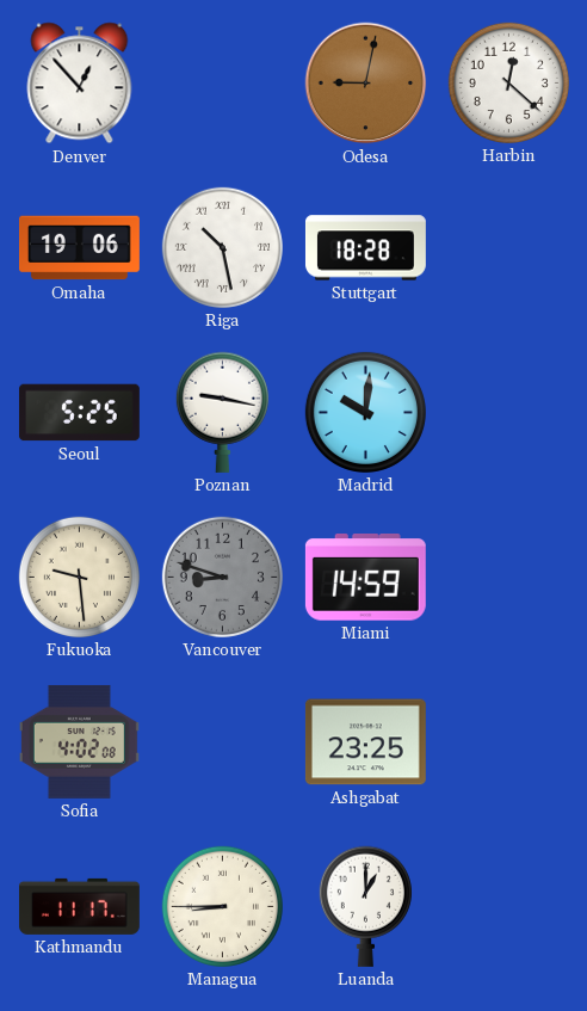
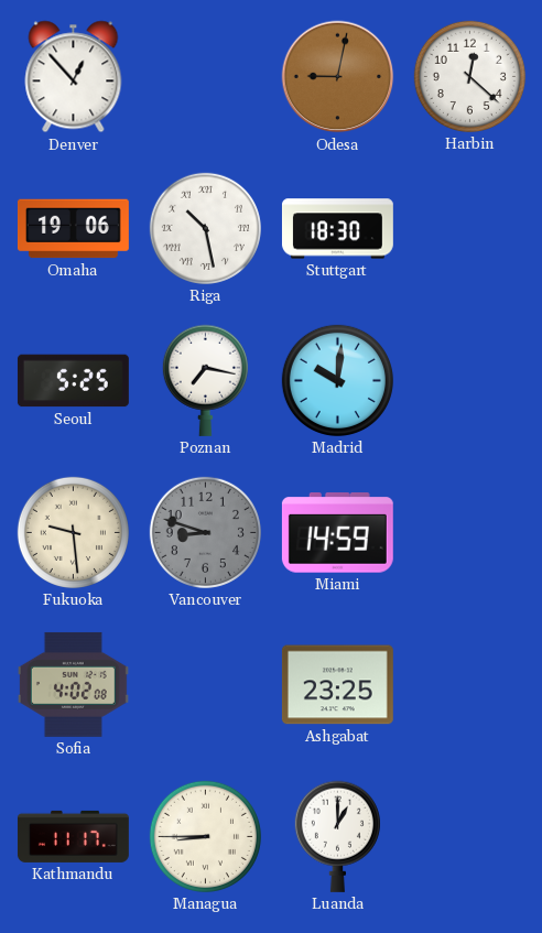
Stuttgart: 18:28 -> 18:30 (337, 229)
Poznan: 9:17 -> 7:17 (205, 380)
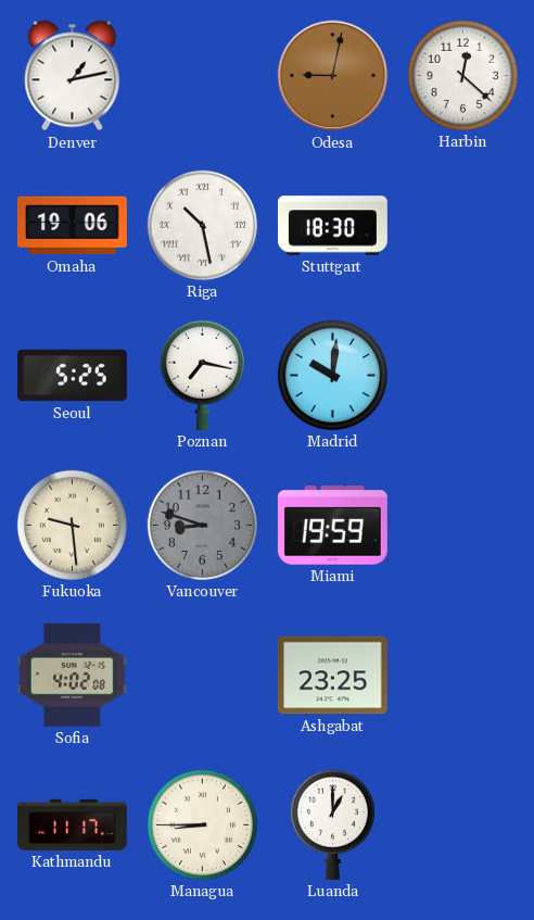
Denver: 12:53 -> 1:13 (73, 76)
Miami: 14:59 -> 19:59 (332, 526)
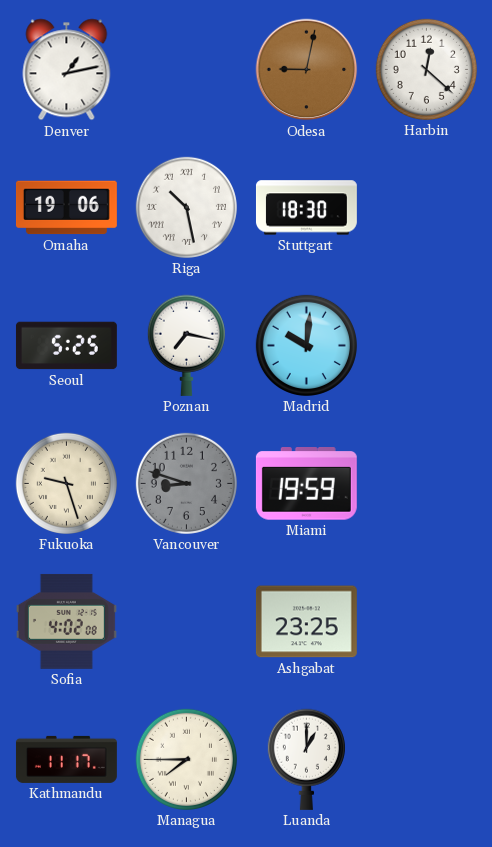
Fukuoka: 9:29 -> 9:27 (66, 483)
Managua: 8:45 -> 7:45 (186, 759)
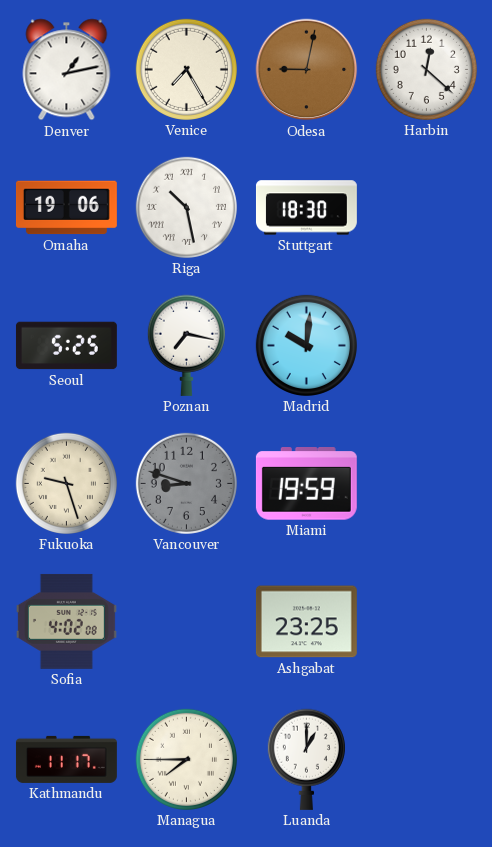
Venice: none -> 7:25 (186, 69)
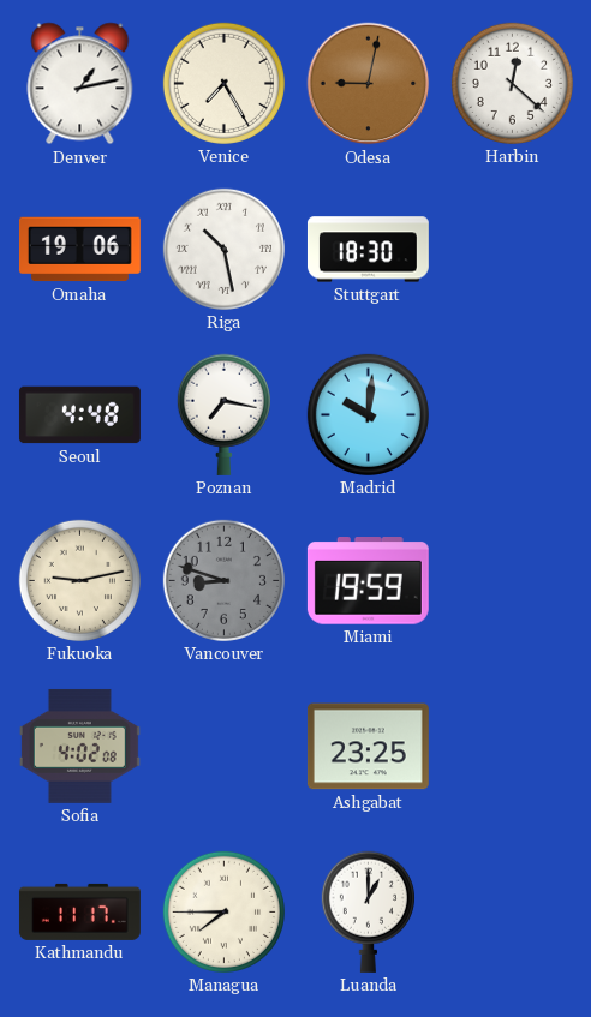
Seoul: 5:25 -> 4:48 (79, 415)
Fukuoka: 9:27 -> 9:13 (79, 580)
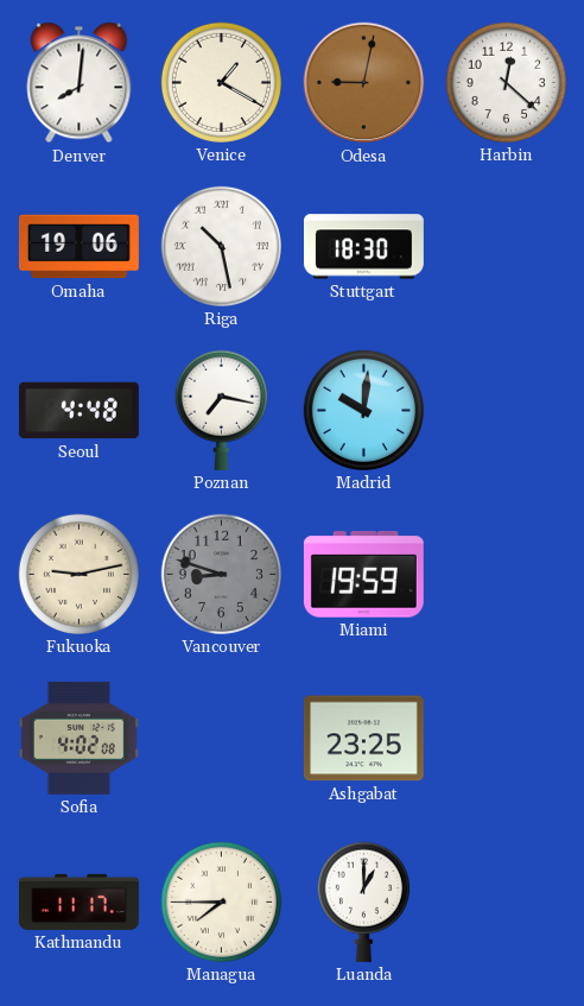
Denver: 1:13 -> 8:01 (80, 83)
Venice: 7:25 -> 1:20 (221, 82)
